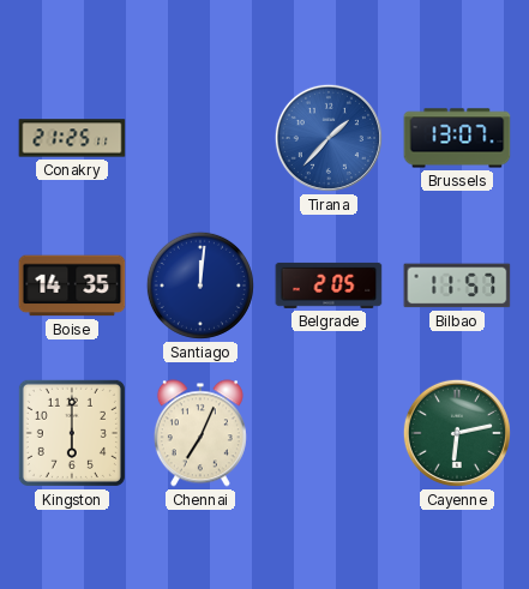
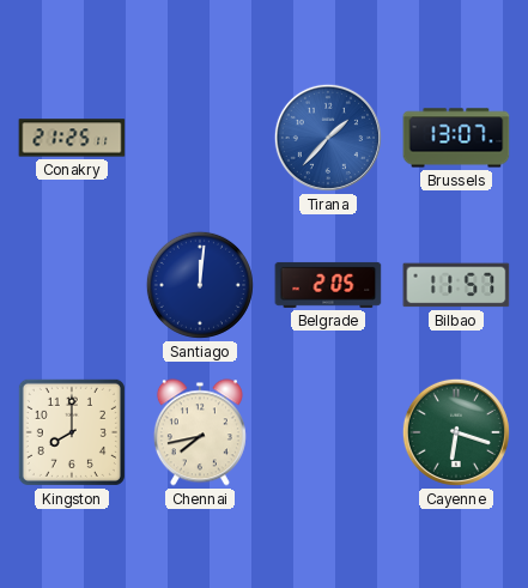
Boise: 14:35 -> none (72, 286)
Kingston: 6:00 -> 8:00 (72, 432)
Chennai: 7:04 -> 7:43 (200, 432)
Cayenne: 6:13 -> 6:18 (456, 432)
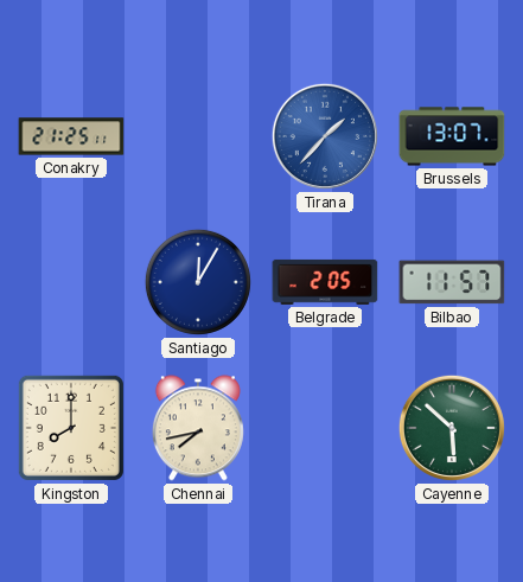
Santiago: 12:01 -> 12:05 (198, 282)
Cayenne: 6:18 -> 5:52 (452, 428)
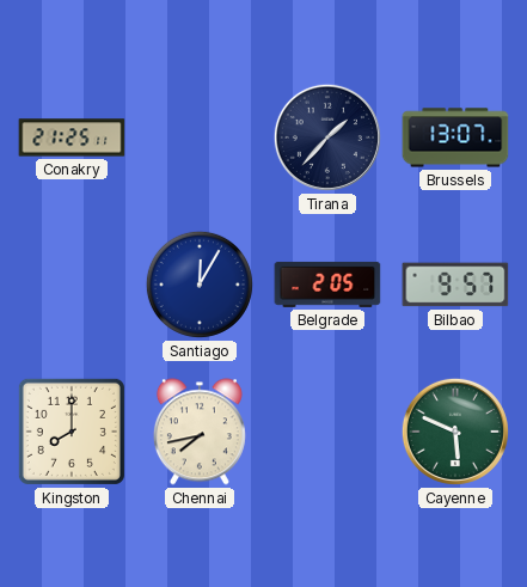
Tirana dial: blue -> navy (327, 137)
Bilbao: 11:57 -> 9:57 (455, 285)
Cayenne: 5:52 -> 5:49 (455, 432)
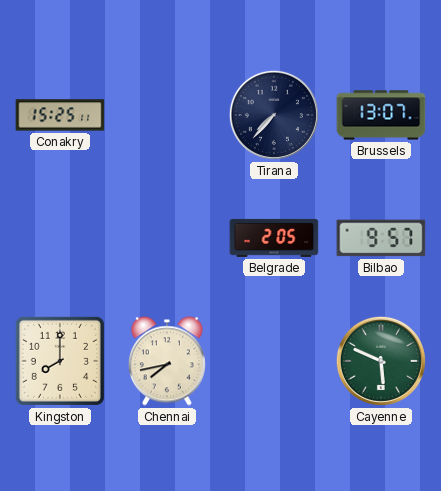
Conakry: 21:25 -> 15:25 (60, 115)
Tirana: 1:37 -> 7:37 (274, 115)
Santiago: 12:05 -> none (200, 285)
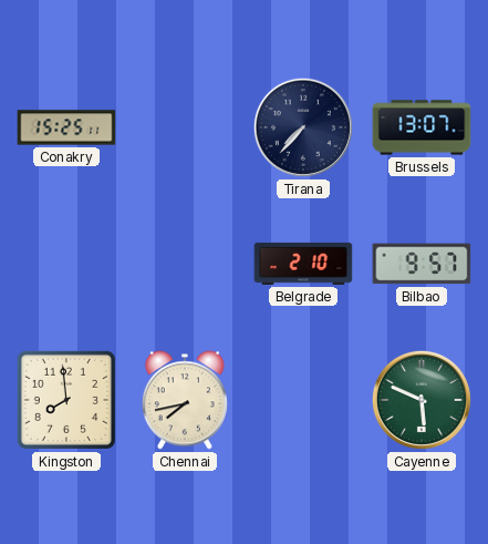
Belgrade: 2:05 -> 2:10 (303, 264)
Kingston: 8:00 -> 7:59 (66, 400)
